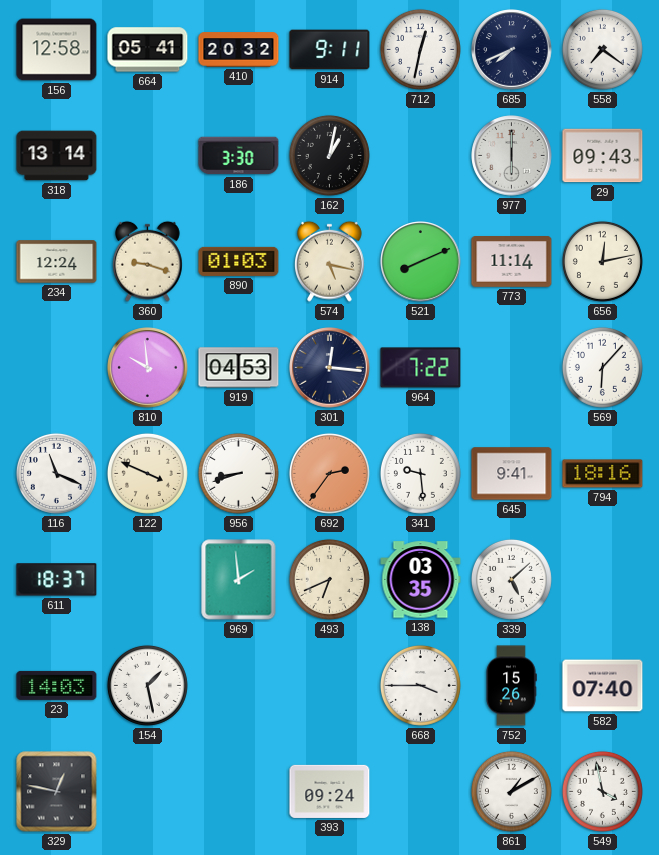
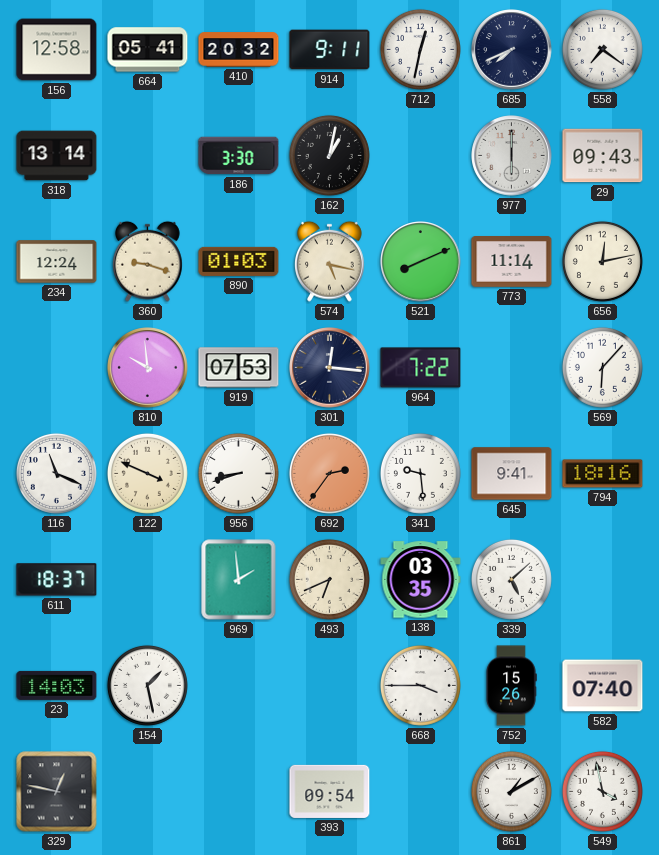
919: 04:53 -> 07:53 (239, 368)
393: 09:24 -> 09:54 (330, 791)
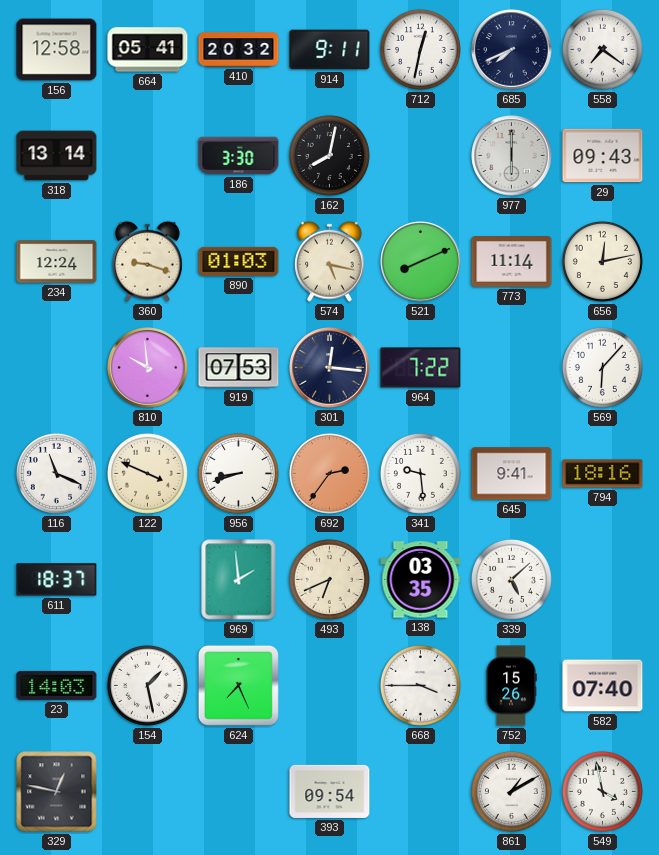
162: 1:02 -> 8:02 (329, 155)
624: none -> 7:26 (238, 685)
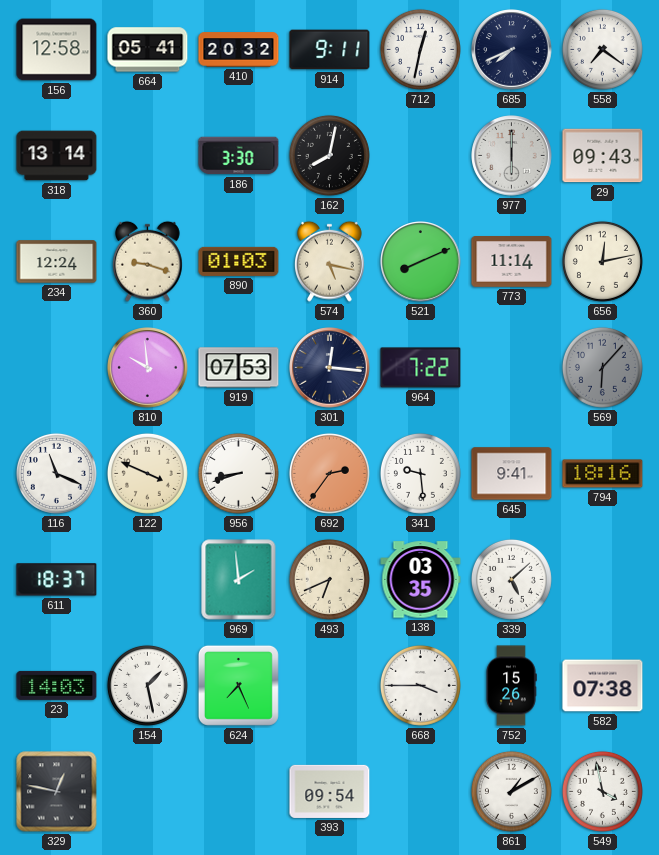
569 dial: white -> grey (602, 367)
582: 07:40 -> 07:38 (603, 686)
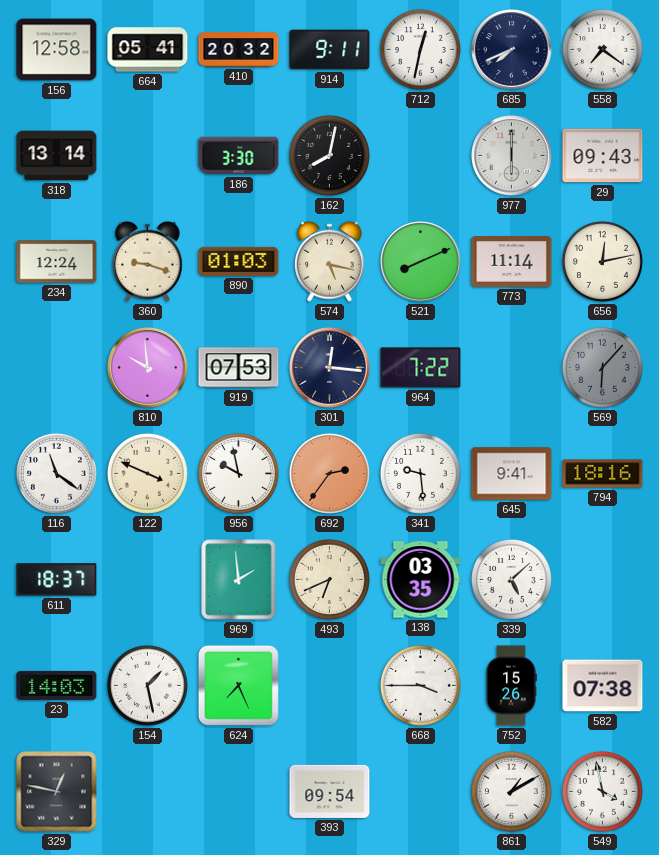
116: 11:19 -> 11:21 (56, 473)
956: 8:42 -> 9:58 (238, 473)
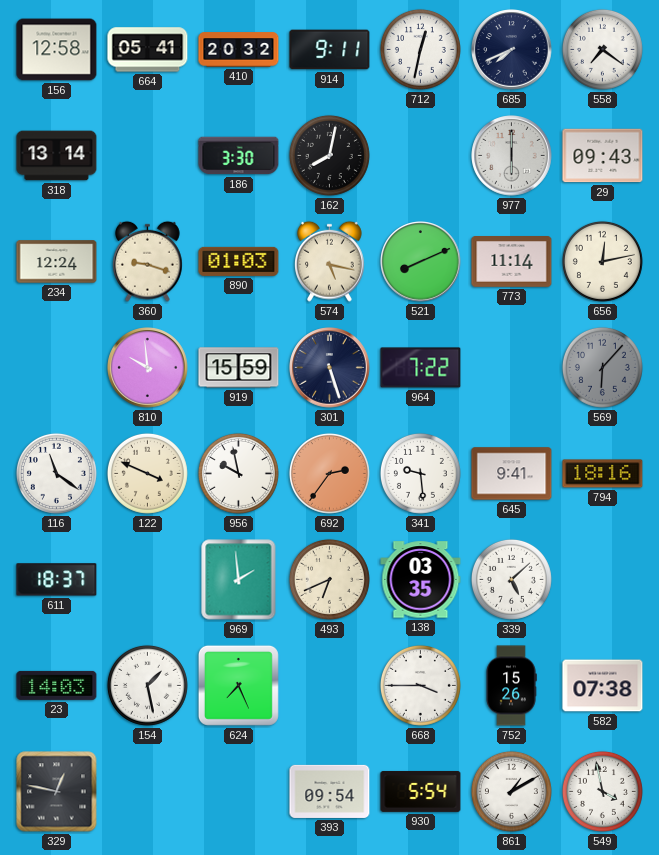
919: 07:53 -> 15:59 (239, 368)
301: 12:16 -> 5:27 (330, 368)
930: none -> 5:54 (421, 791)
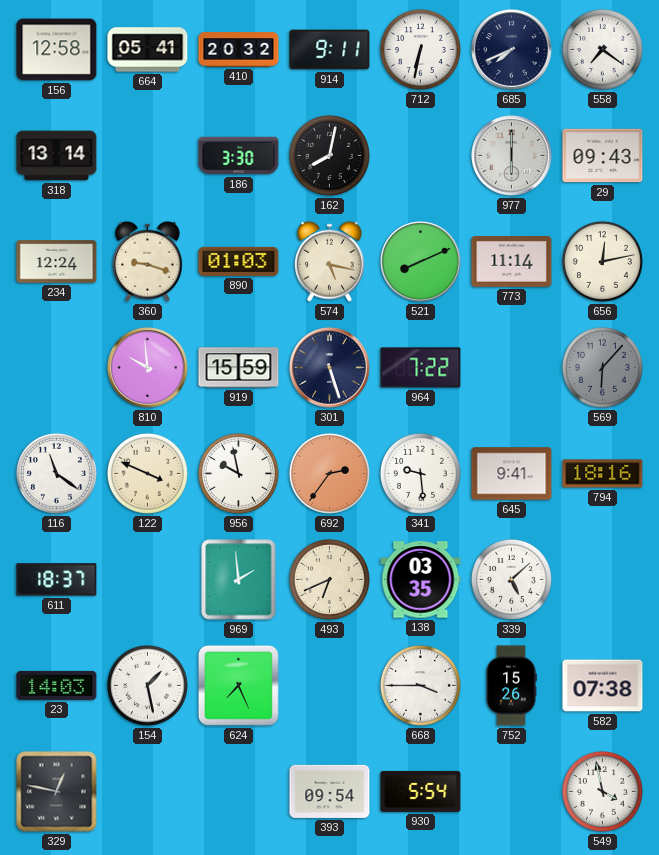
712: 12:32 -> 6:32 (420, 49)
861: 1:10 -> none (511, 791)
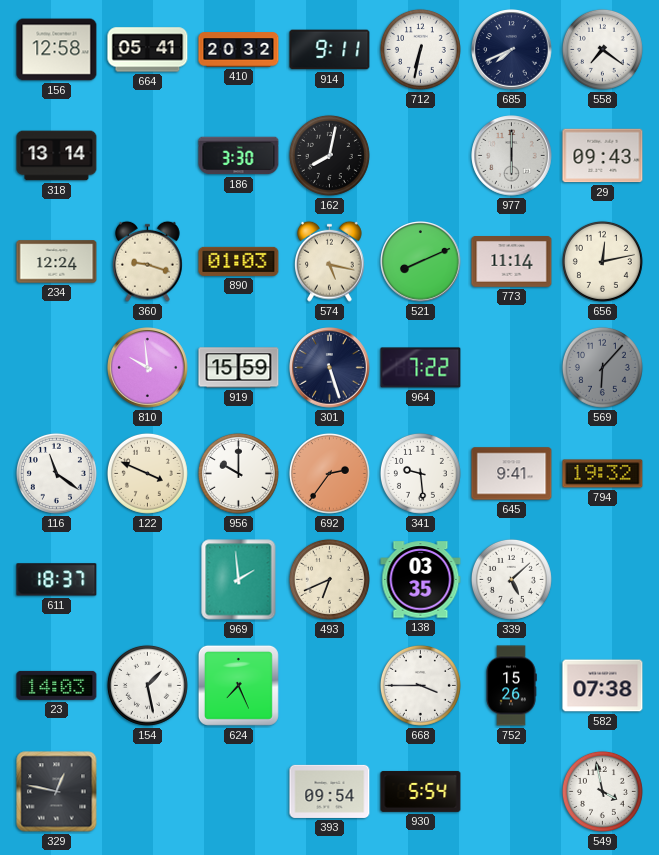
956: 9:58 -> 10:00 (238, 473)
794: 18:16 -> 19:32 (603, 474)
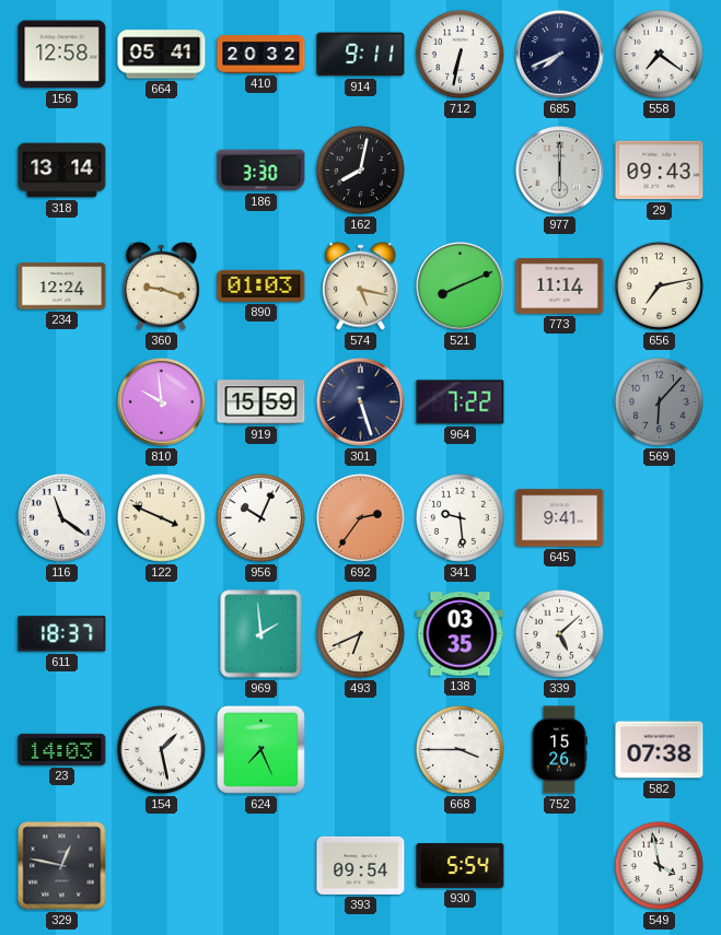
656: 12:13 -> 7:13 (659, 285)
956: 10:00 -> 10:04 (260, 517)
794: 19:32 -> none (603, 474)
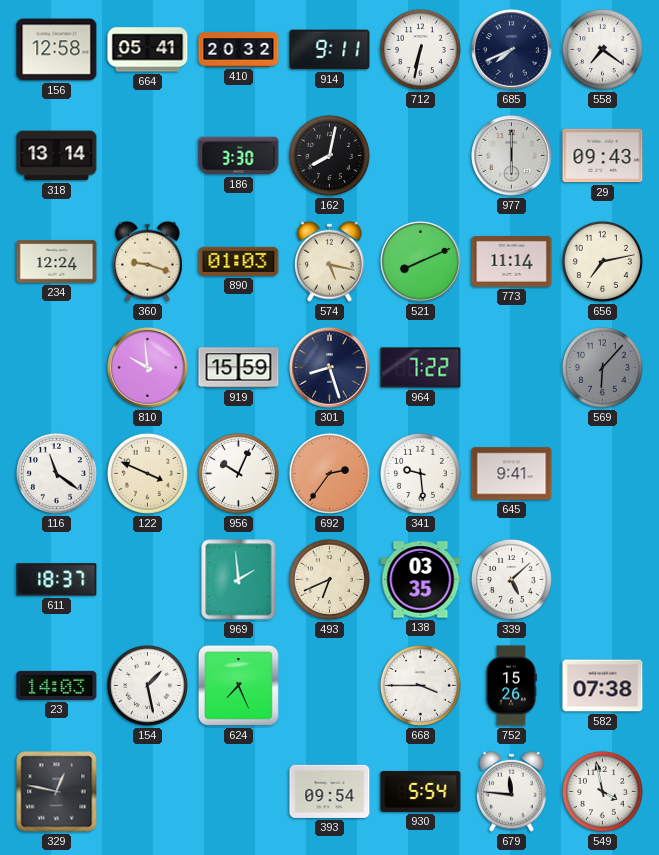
301: 5:27 -> 8:27 (330, 368)
679: none -> 11:46 (512, 791)
